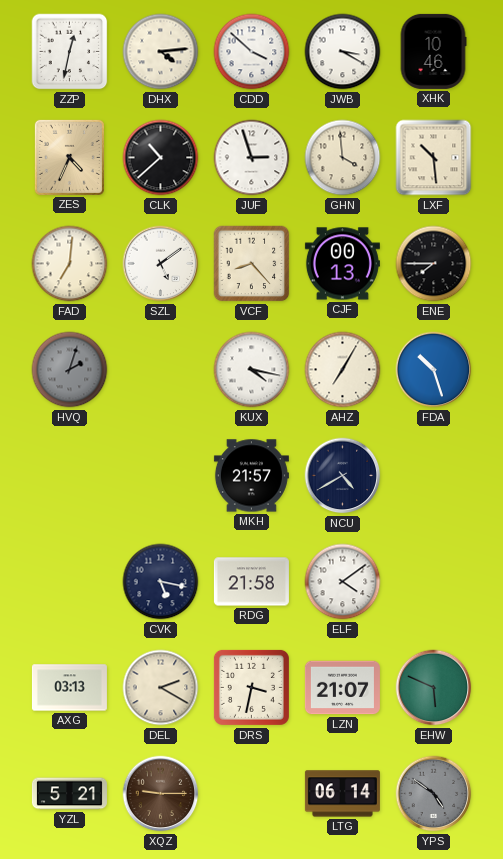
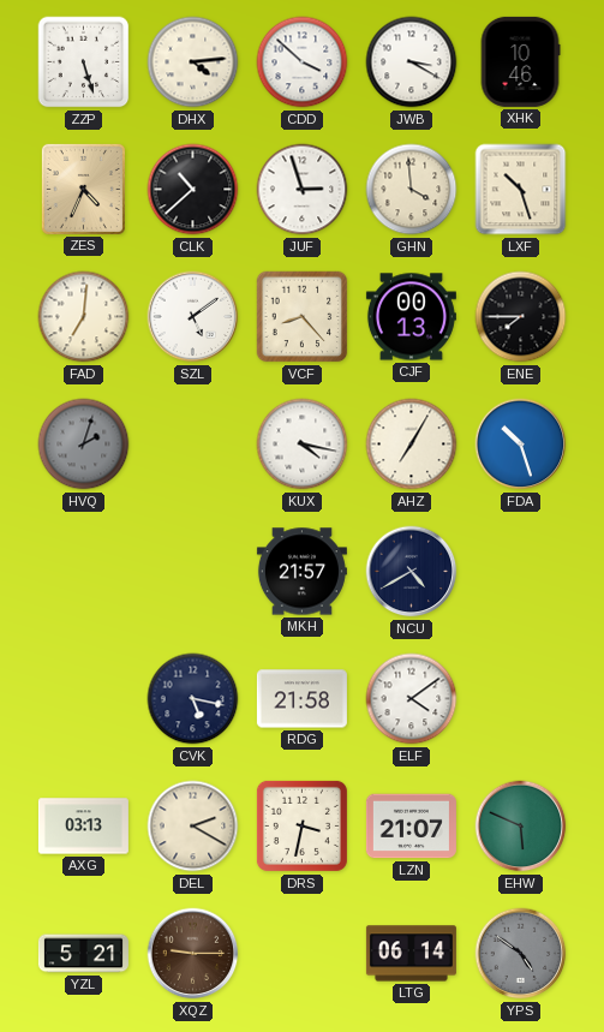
ZZP: 12:32 -> 5:27 (84, 62)
LXF: 10:29 -> 10:27 (521, 190)
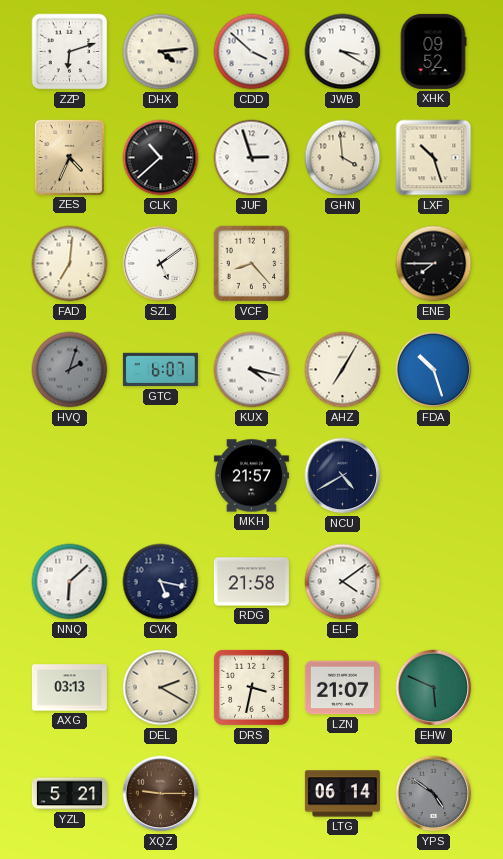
ZZP: 5:27 -> 6:12 (70, 52)
XHK: 10:46 -> 09:52 (433, 51)
CJF: 00:13 -> none (411, 317)
GTC: none -> 6:07 (160, 370)
NNQ: none -> 6:08 (70, 582)
